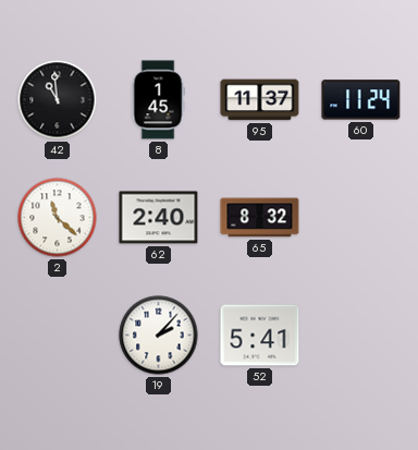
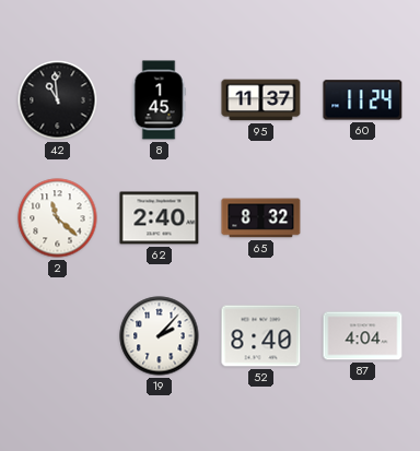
52: 5:41 -> 8:40 (261, 336)
87: none -> 4:04 (363, 336)
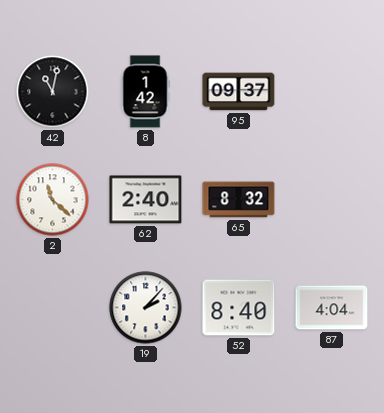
42: 10:59 -> 11:02 (53, 92)
8: 1:45 -> 1:42 (145, 92)
95: 11:37 -> 09:37 (239, 92)
60: 11:24 -> none (363, 100)
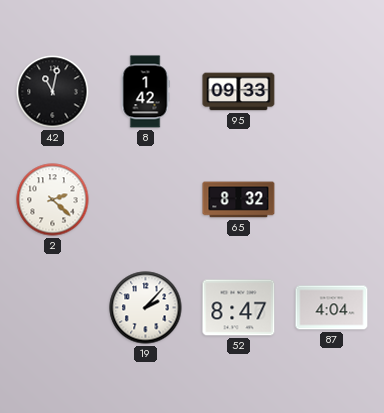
95: 09:37 -> 09:33 (239, 92)
2: 11:22 -> 2:22 (53, 200)
62: 2:40 -> none (146, 200)
52: 8:40 -> 8:47 (239, 308)
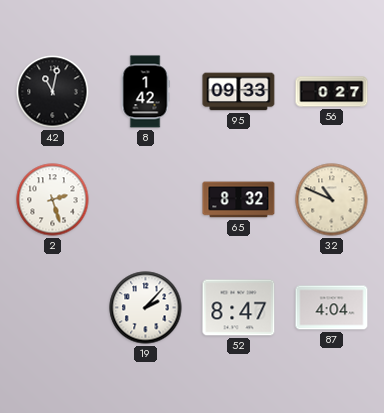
56: none -> 0:27 (332, 92)
2: 2:22 -> 2:27 (53, 200)
32: none -> 10:49 (332, 200)
